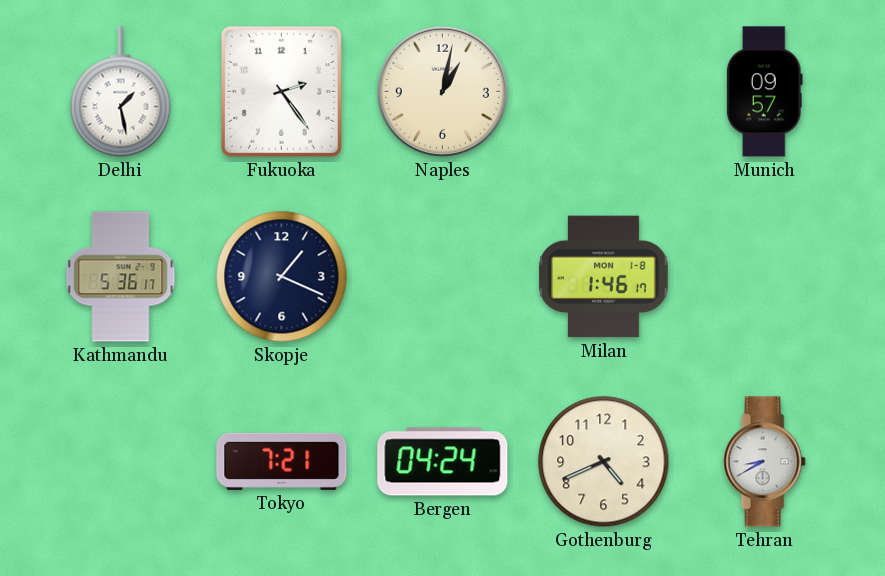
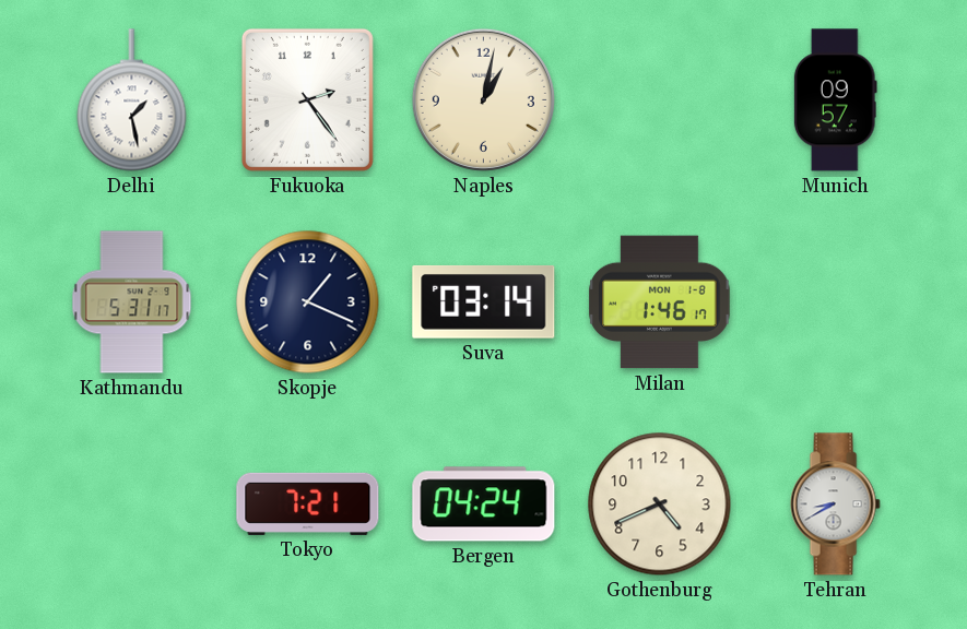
Kathmandu: 5:36 -> 5:31 (132, 302)
Suva: none -> 03:14 (484, 301)
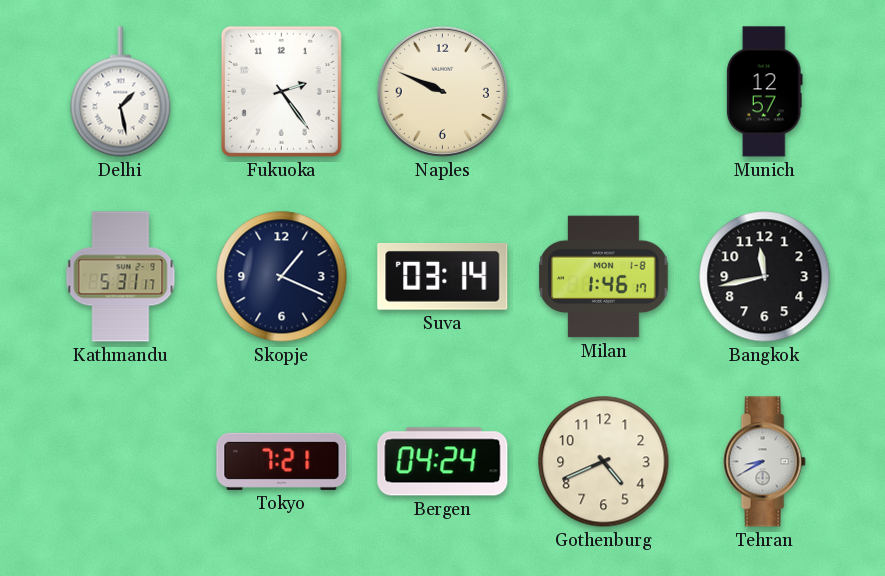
Naples: 1:02 -> 9:49 (442, 91)
Munich: 09:57 -> 12:57 (764, 92)
Bangkok: none -> 11:43 (765, 277)
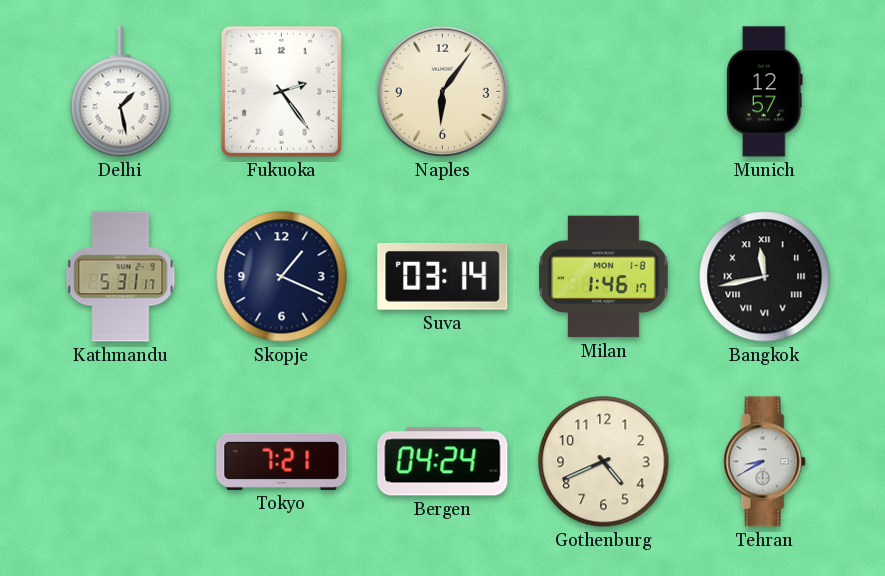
Naples: 9:49 -> 6:06 (442, 91)
Bangkok numerals: Arabic -> Roman (765, 277)
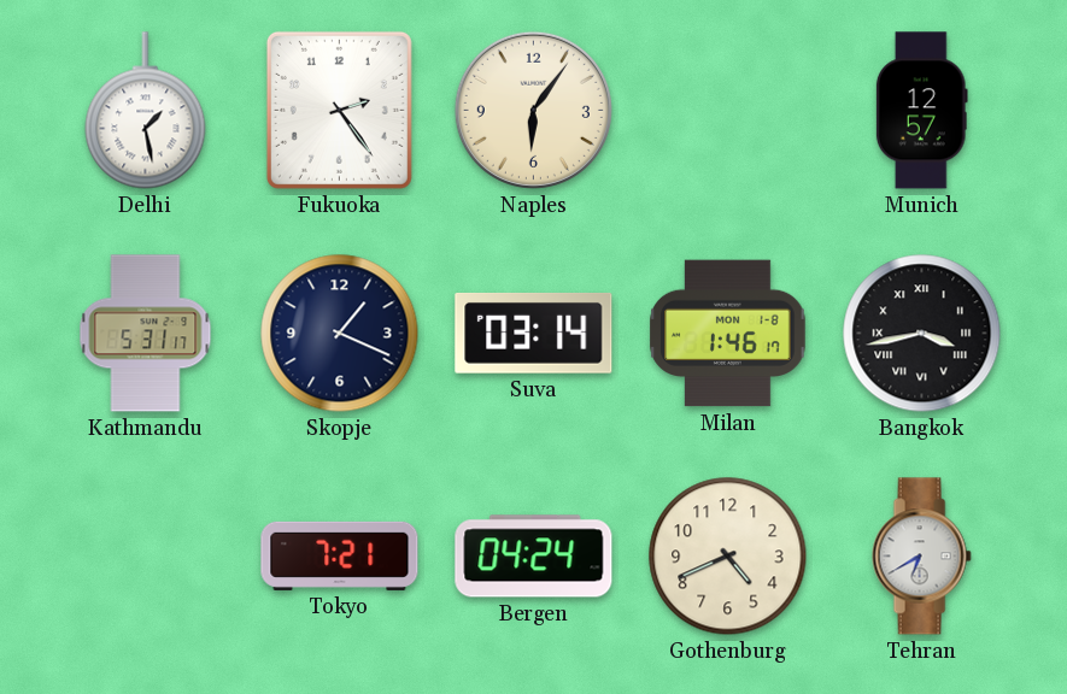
Bangkok: 11:43 -> 3:43 (922, 334)
Tehran: 8:40 -> 6:40 (921, 557)
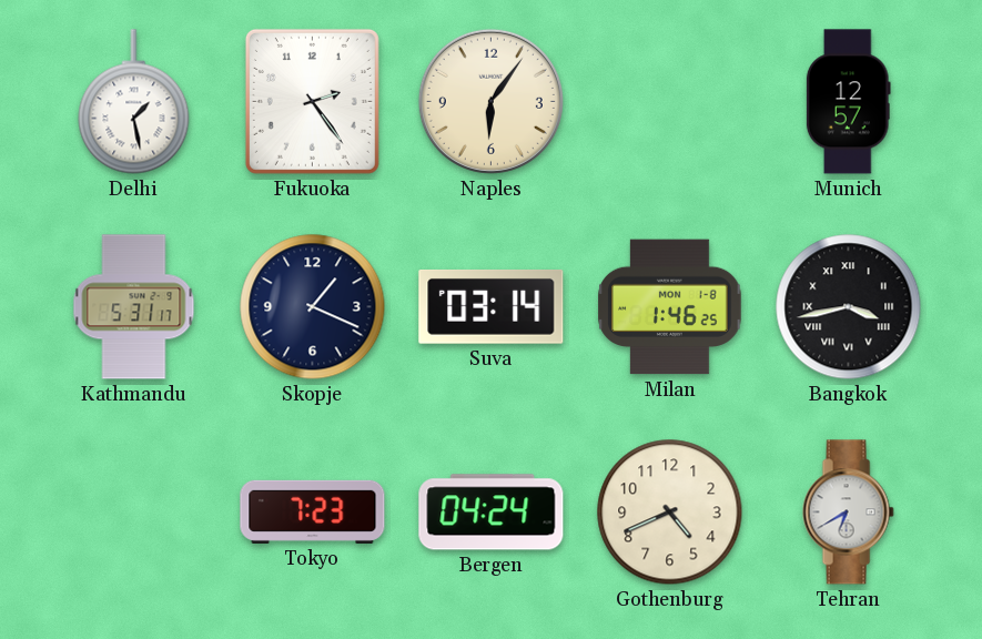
Milan: 1:46:17 -> 1:46:25 (670, 307)
Tokyo: 7:21 -> 7:23 (313, 511)
